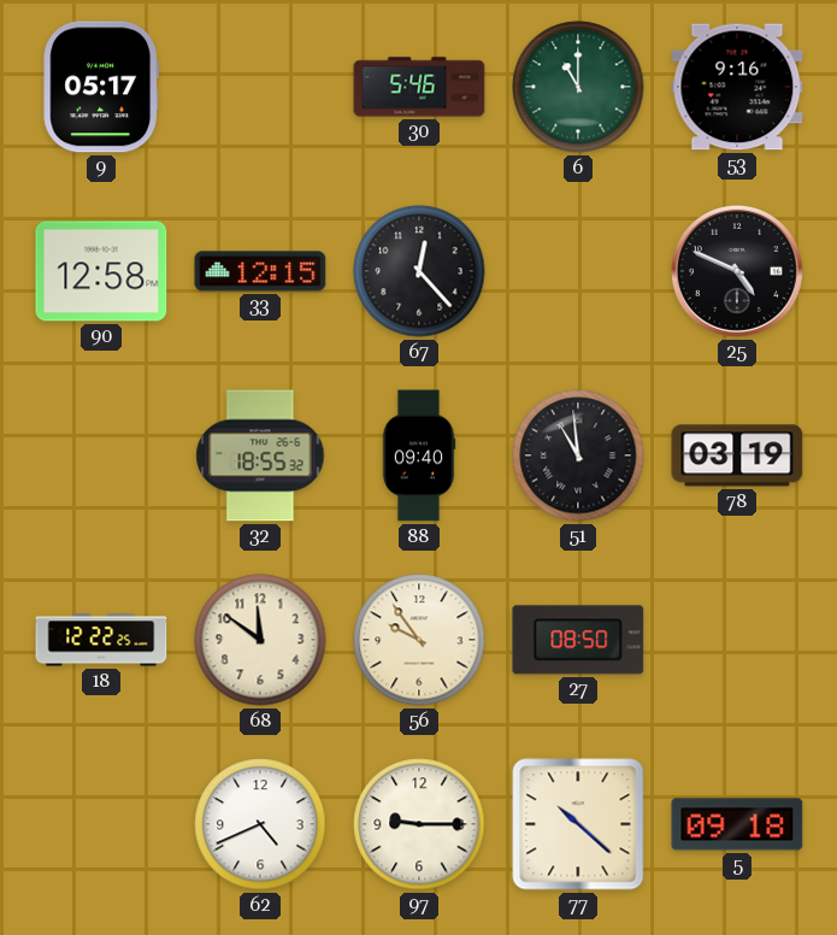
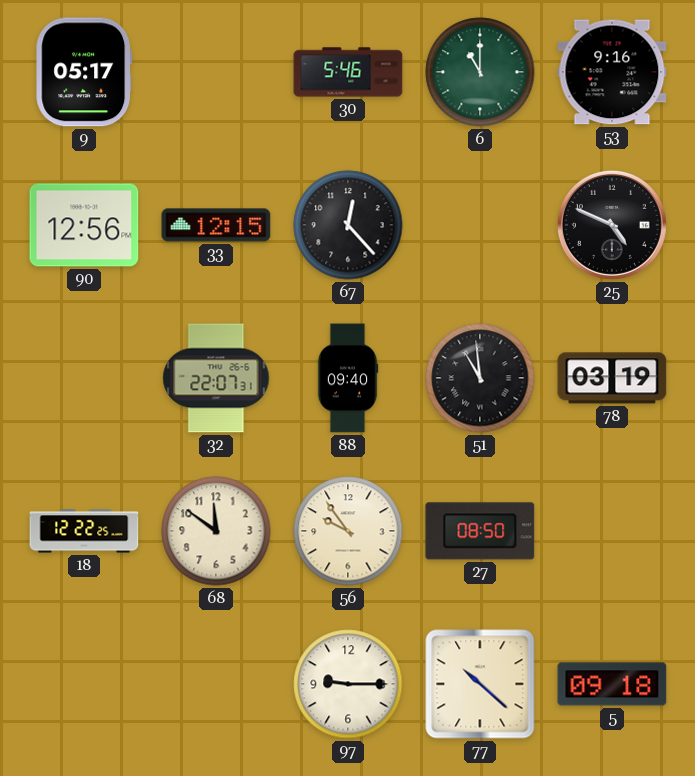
90: 12:58 -> 12:56 (84, 225)
32: 18:55 -> 22:07 (216, 378)
62: 4:41 -> none (260, 824)
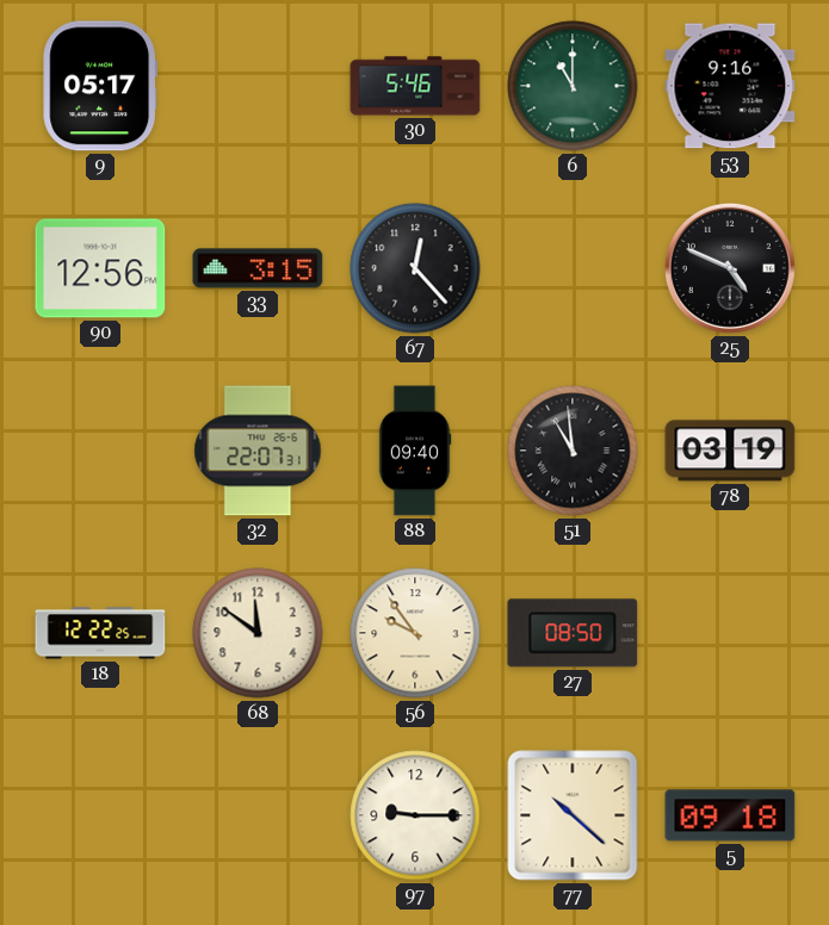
33: 12:15 -> 3:15 (258, 268)
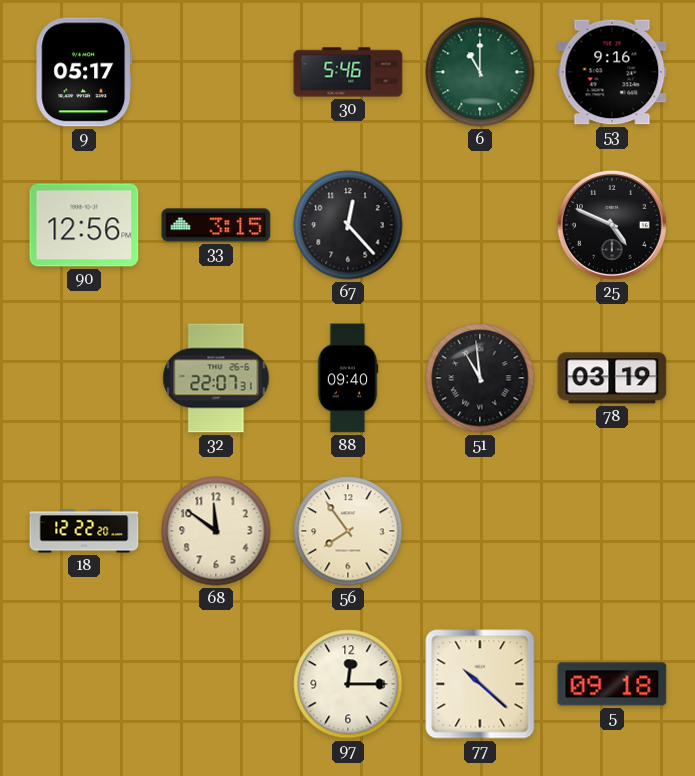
18: 12:22:25 -> 12:22:20 (84, 531)
56: 9:54 -> 7:54 (348, 531)
27: 08:50 -> none (573, 633)
97: 9:15 -> 12:15 (348, 684)
